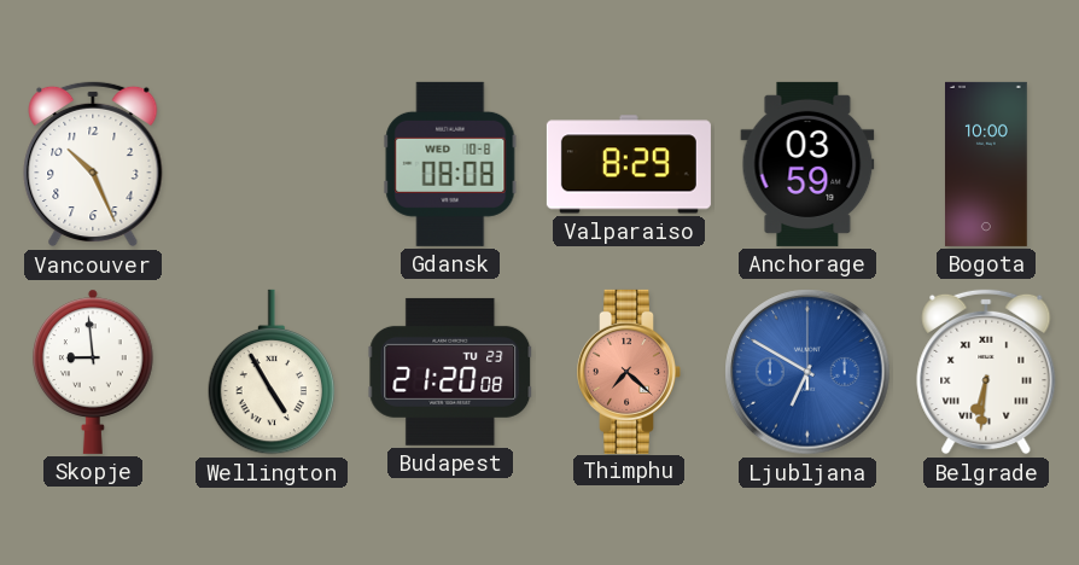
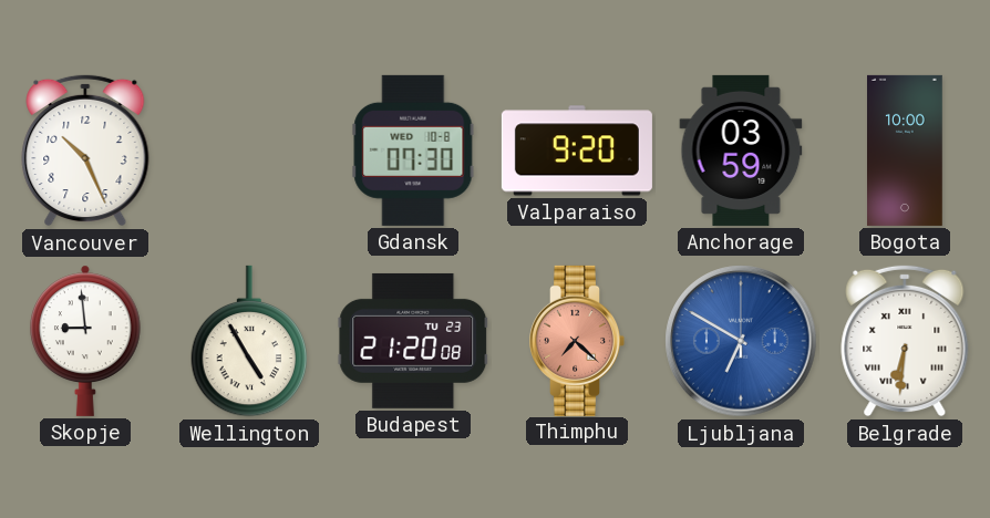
Gdansk: 08:08 -> 07:30 (413, 151)
Valparaiso: 8:29 -> 9:20 (577, 151)
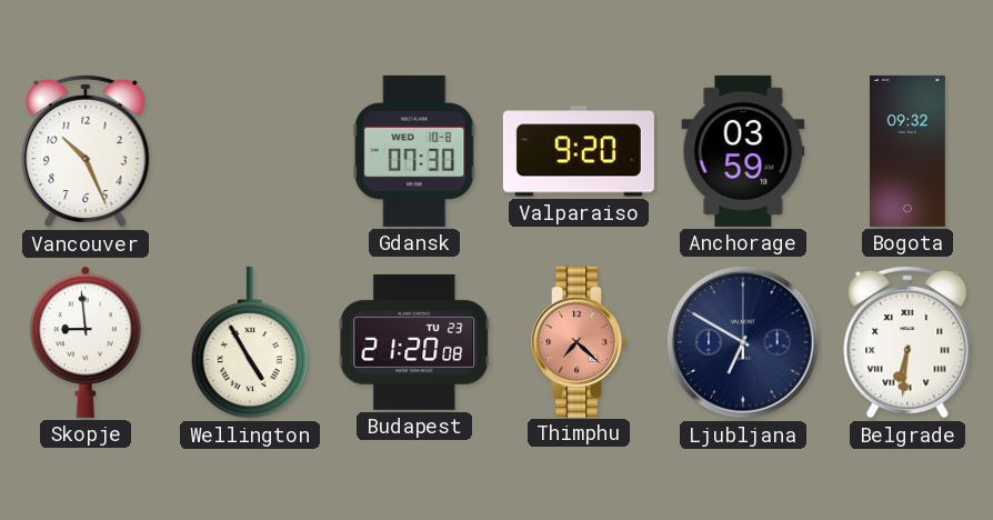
Bogota: 10:00 -> 09:32 (909, 151)
Ljubljana dial: blue -> navy (743, 342)
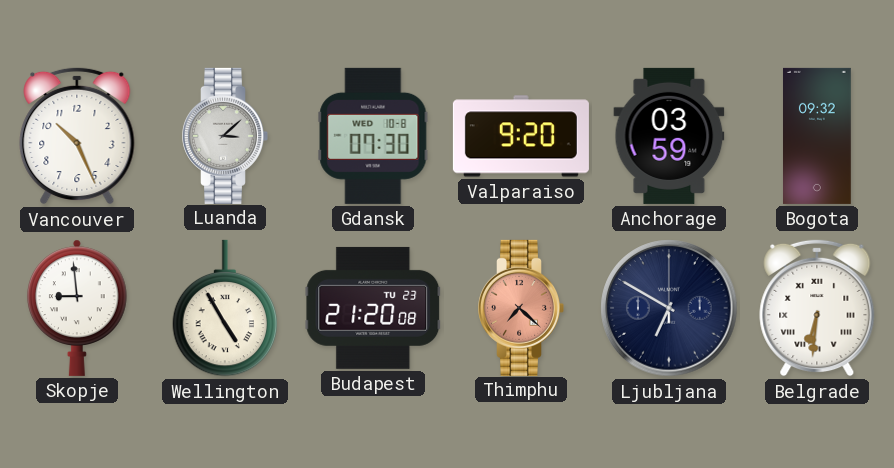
Luanda: none -> 3:08 (225, 136)
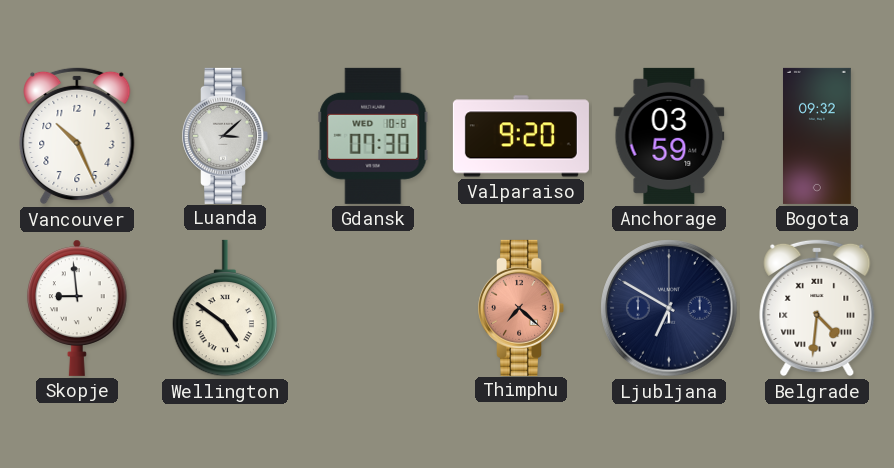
Wellington: 4:55 -> 4:51 (225, 308)
Budapest: 21:20 -> none (373, 308)
Belgrade: 6:31 -> 4:31 (817, 308)
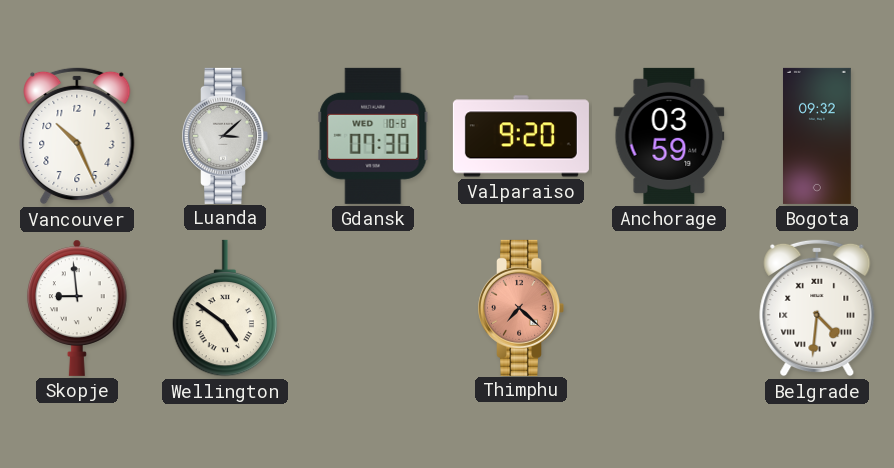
Ljubljana: 6:50 -> none (669, 308)
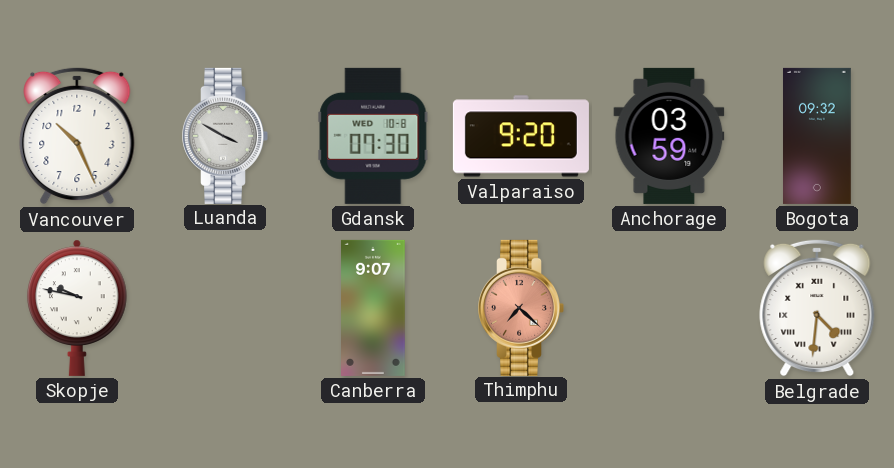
Luanda: 3:08 -> 3:50 (225, 136)
Skopje: 8:59 -> 9:47 (78, 308)
Wellington: 4:51 -> none (225, 308)
Canberra: none -> 9:07 (374, 308)
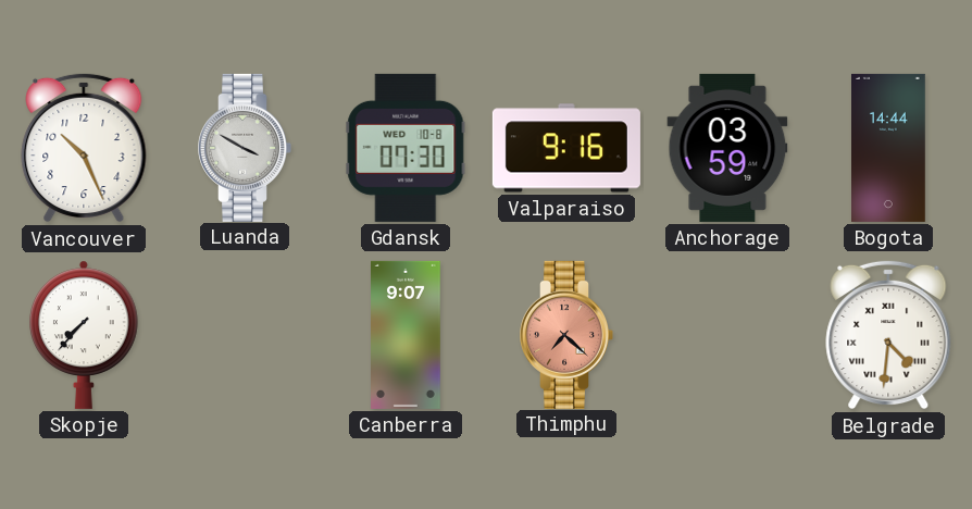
Valparaiso: 9:20 -> 9:16 (566, 148)
Bogota: 09:32 -> 14:44 (889, 148)
Skopje: 9:47 -> 7:37 (85, 335)
